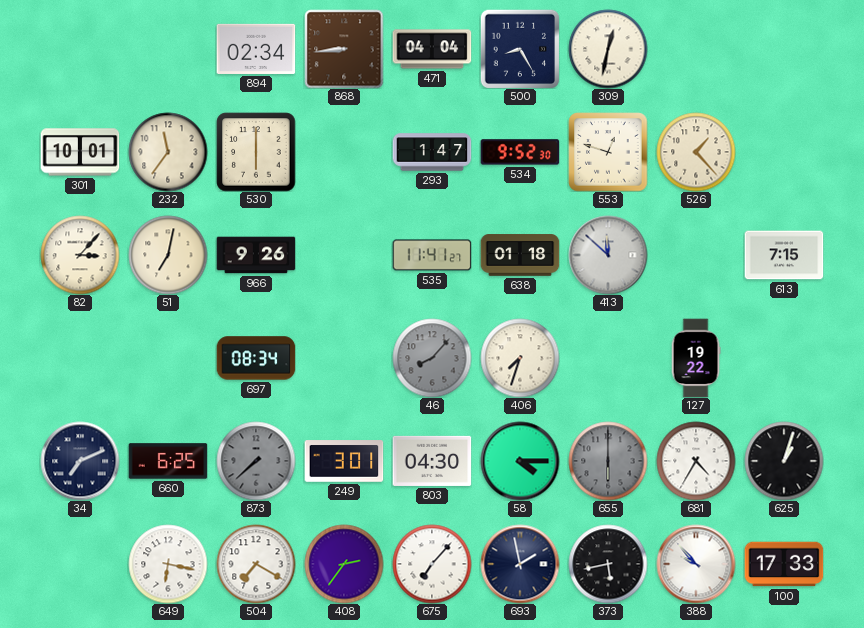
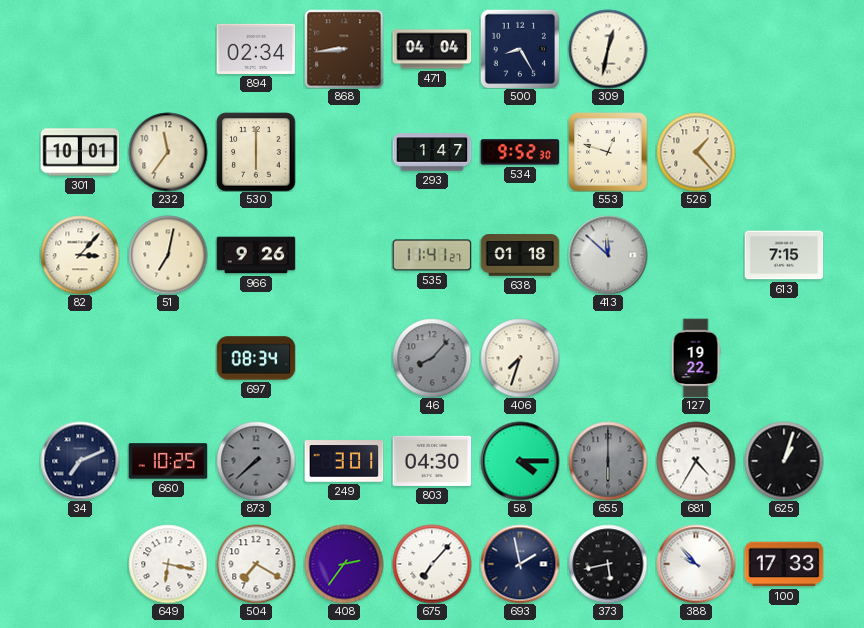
660: 6:25 -> 10:25 (168, 461)
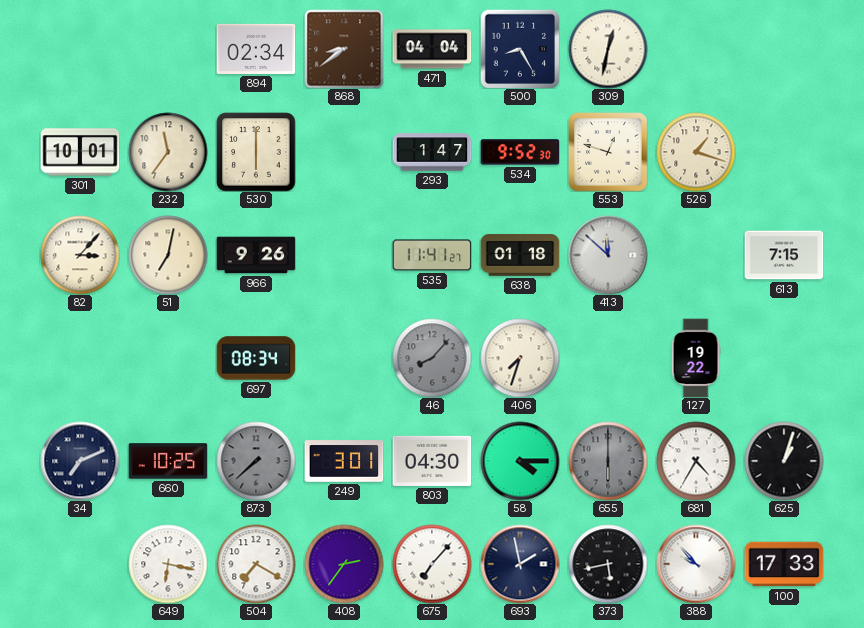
868: 8:44 -> 8:39 (344, 49)
526: 1:23 -> 1:18 (696, 152)
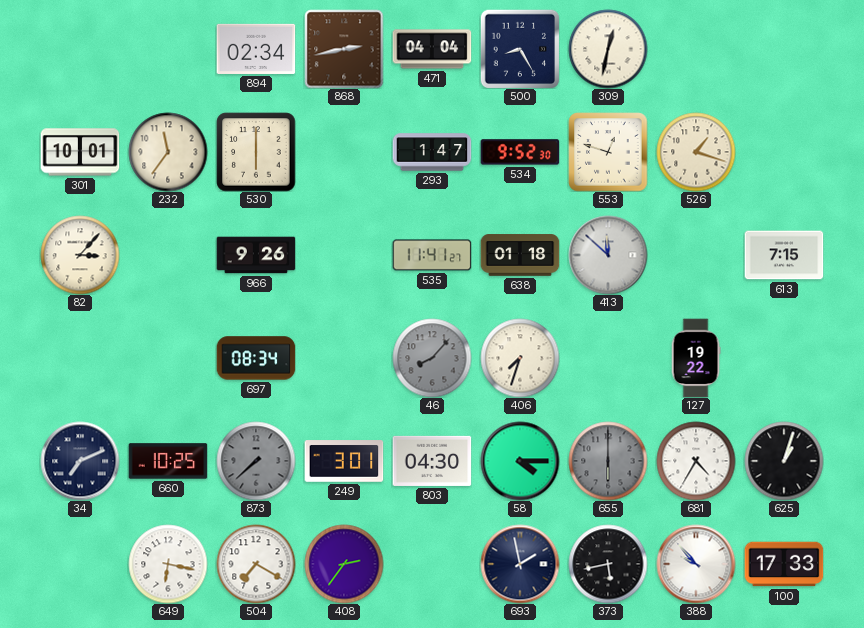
868: 8:39 -> 2:43 (344, 49)
51: 7:02 -> none (168, 255)
675: 7:07 -> none (432, 564)
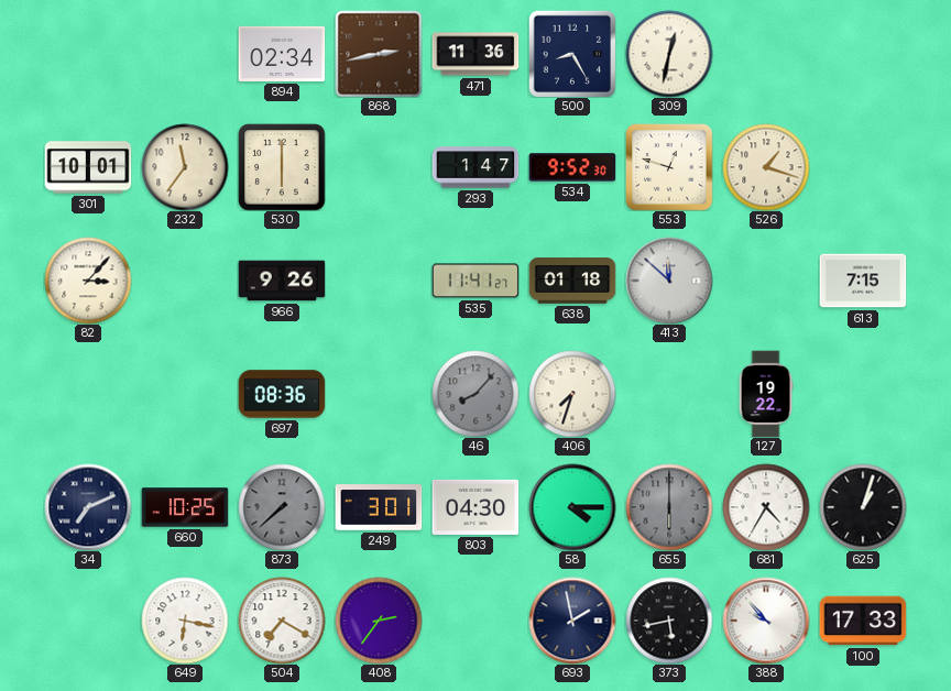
471: 04:04 -> 11:36 (475, 54)
697: 08:34 -> 08:36 (282, 394)
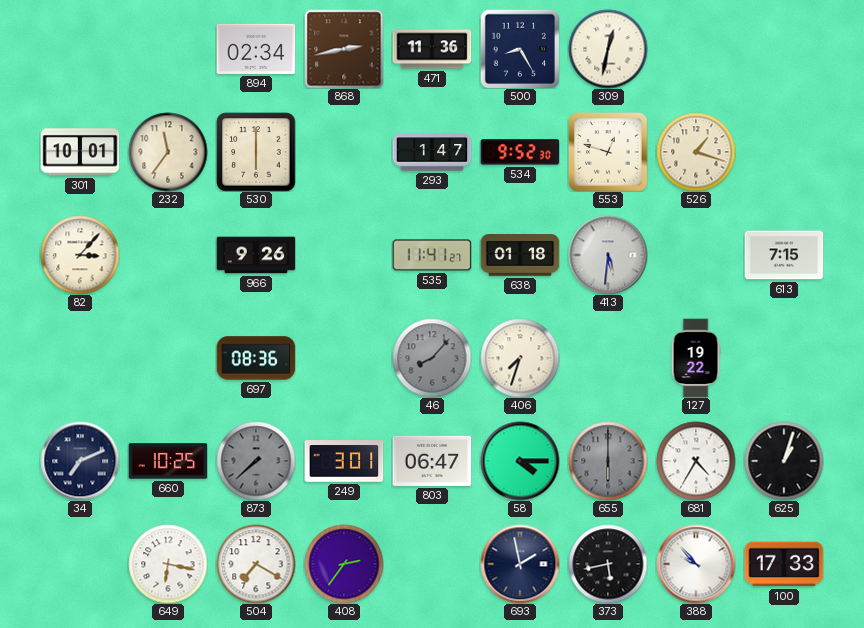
413: 11:52 -> 5:31 (608, 255)
803: 04:30 -> 06:47 (432, 461)
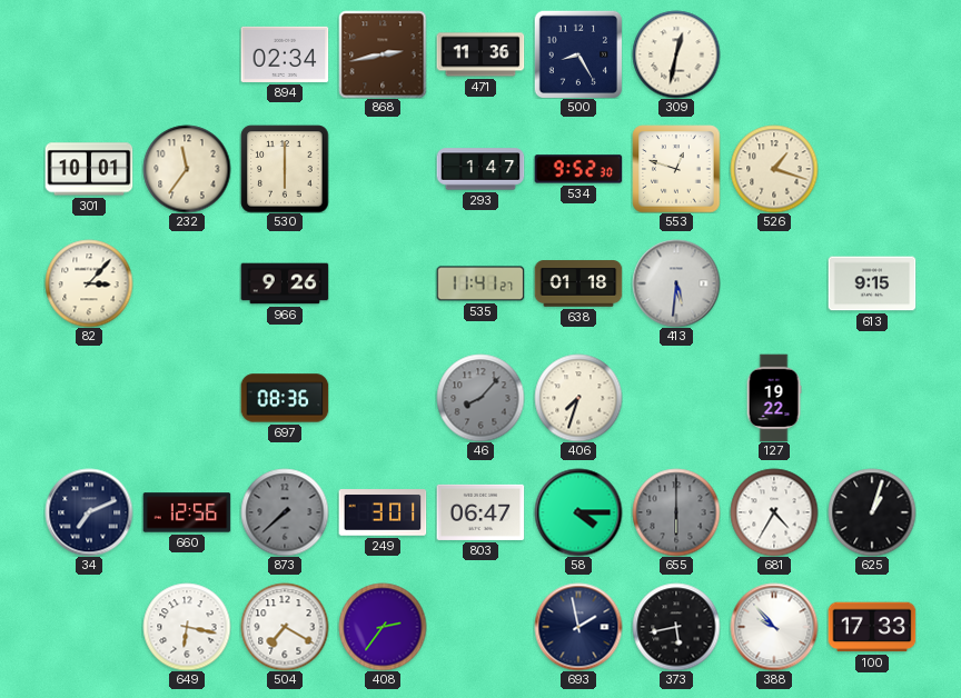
613: 7:15 -> 9:15 (872, 283)
660: 10:25 -> 12:56 (187, 512)
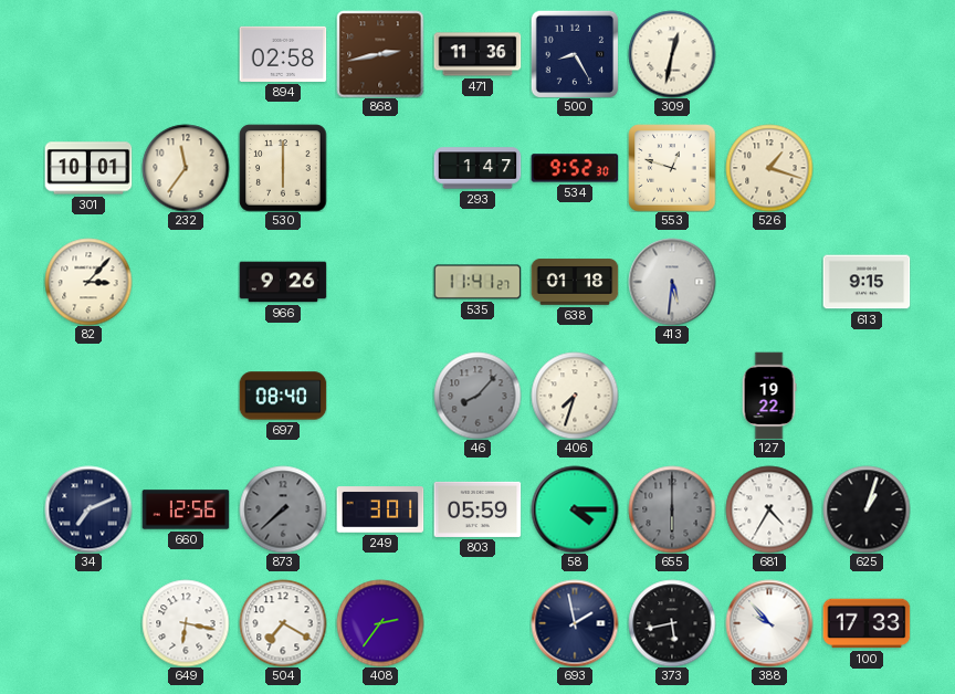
894: 02:34 -> 02:58 (283, 54)
697: 08:36 -> 08:40 (283, 396)
803: 06:47 -> 05:59 (478, 509)
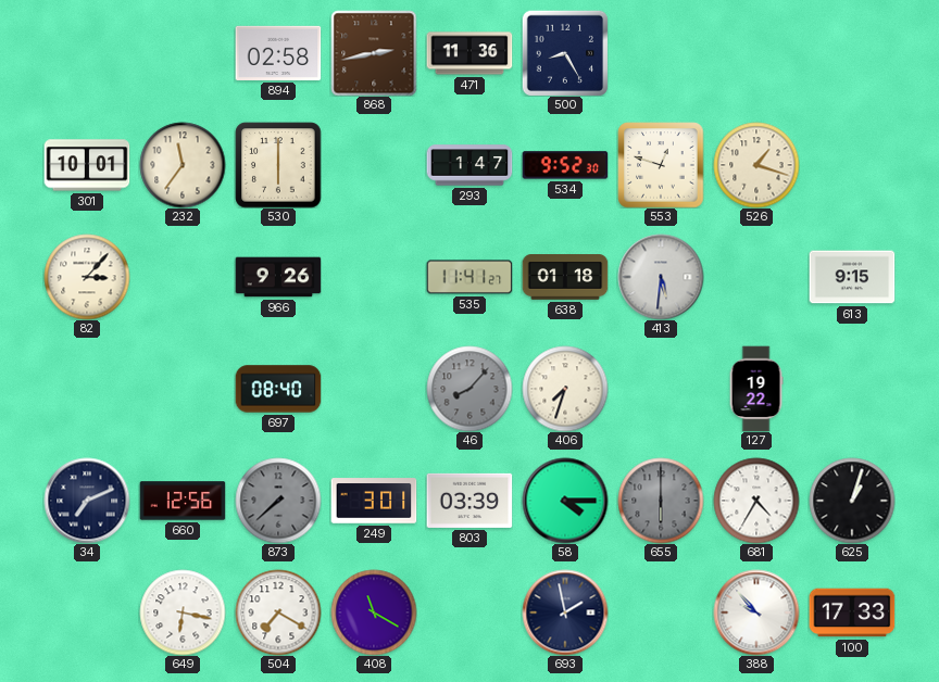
309: 12:32 -> none (672, 54)
803: 05:59 -> 03:39 (469, 501)
408: 2:36 -> 11:20 (374, 612)
373: 5:43 -> none (672, 623)
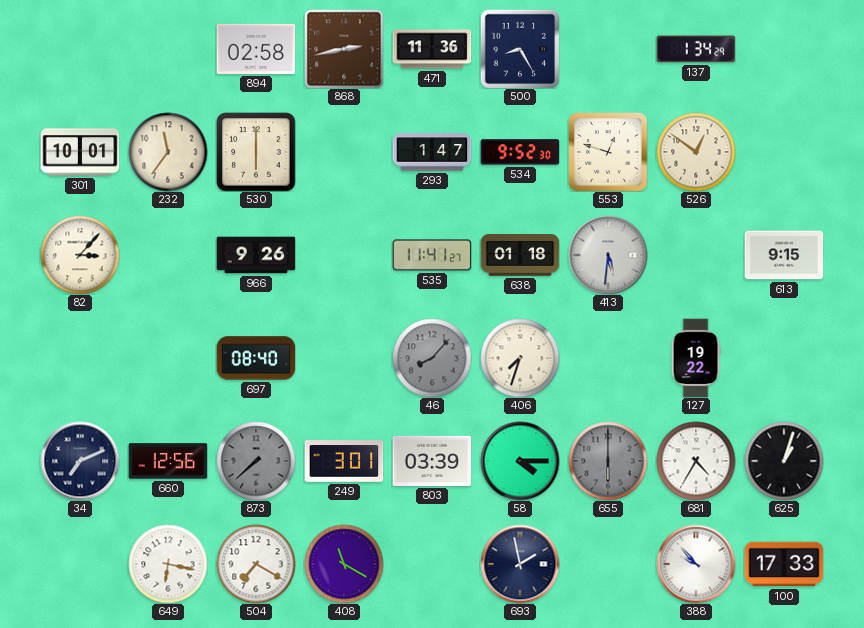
137: none -> 1:34 (696, 49)
526: 1:18 -> 12:51 (696, 152)
